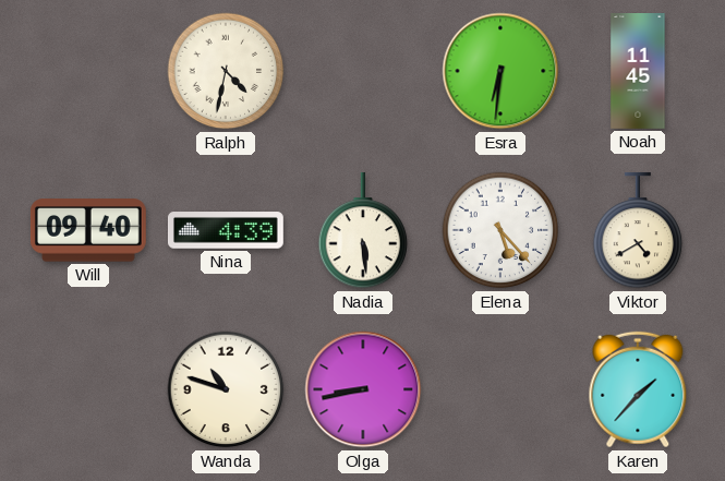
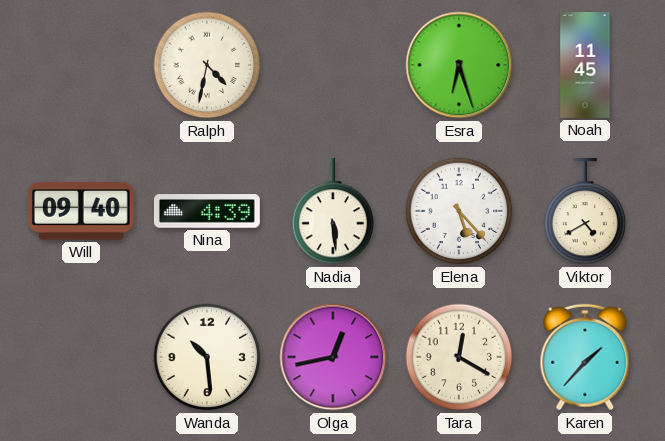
Esra: 6:31 -> 6:27 (459, 65)
Wanda: 10:48 -> 10:29 (207, 357)
Olga: 8:43 -> 12:43 (333, 357)
Tara: none -> 12:20 (459, 357)
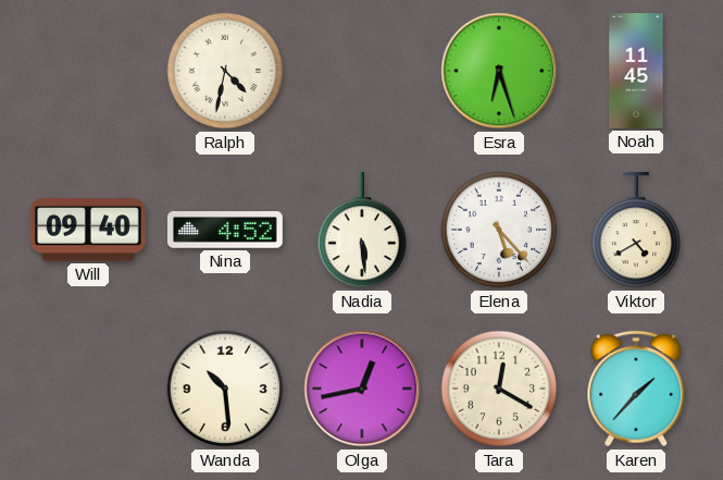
Nina: 4:39 -> 4:52 (225, 230)
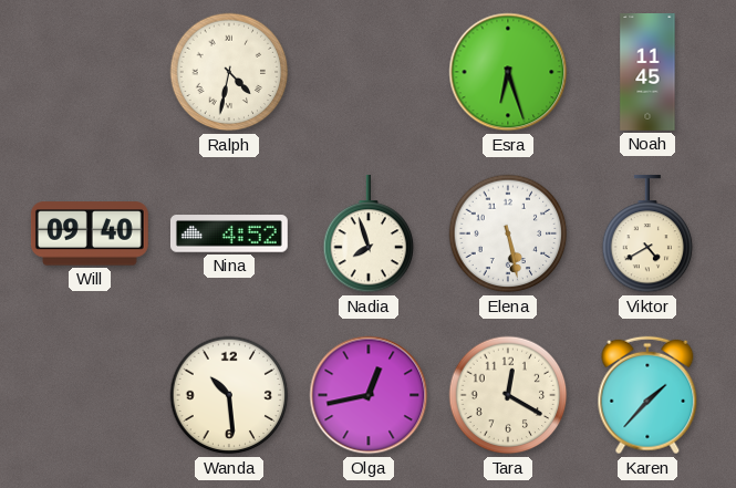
Nadia: 5:29 -> 7:57 (369, 233)
Elena: 5:23 -> 5:28 (508, 233)
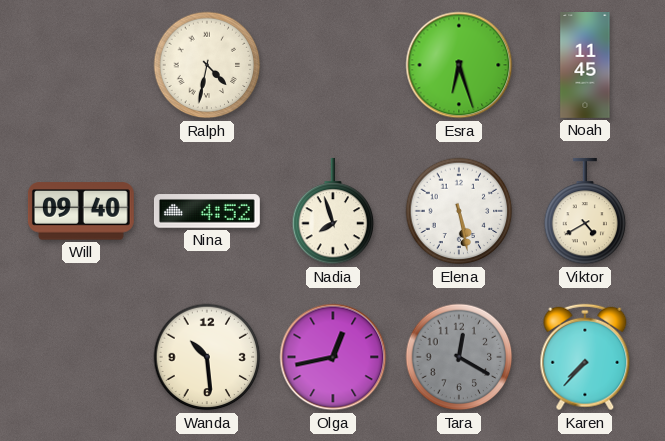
Tara dial: cream -> grey (459, 357)
Karen: 1:37 -> 7:37 (585, 357)
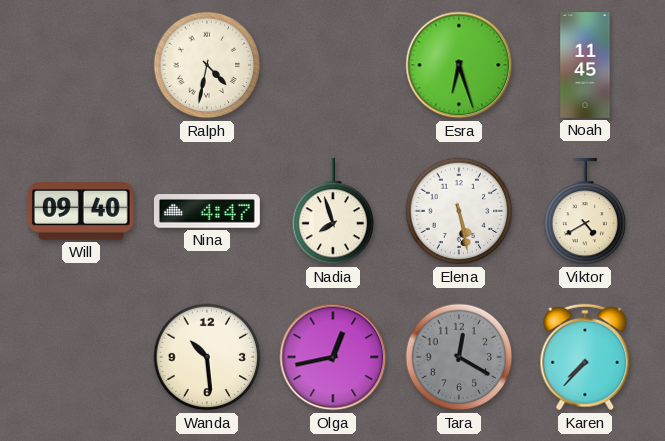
Nina: 4:52 -> 4:47 (207, 211)
